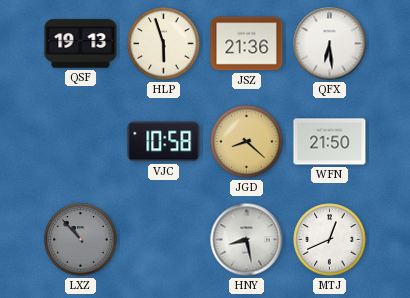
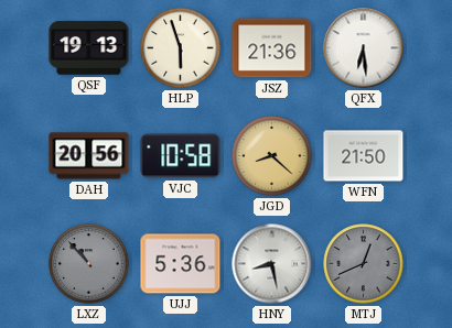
DAH: none -> 20:56 (89, 156)
UJJ: none -> 5:36 (181, 264)
MTJ dial: white -> grey (364, 264)
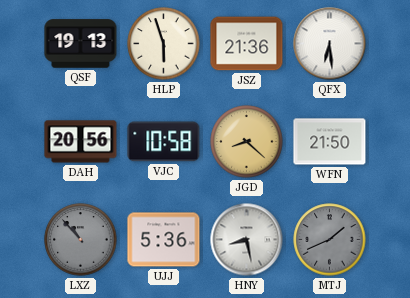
MTJ: 12:41 -> 1:41 (330, 240)
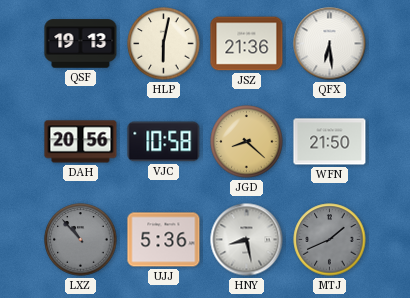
HLP: 5:57 -> 6:02 (164, 44)
